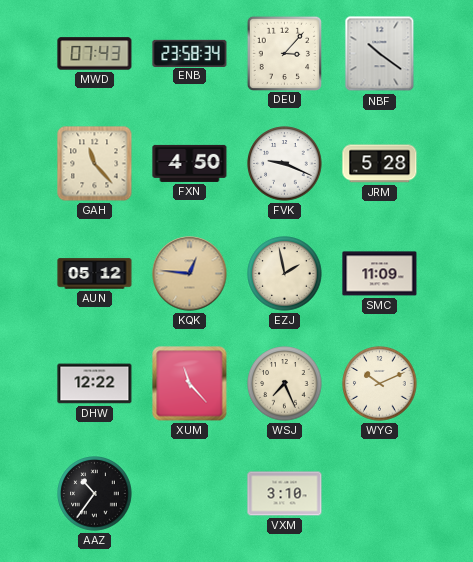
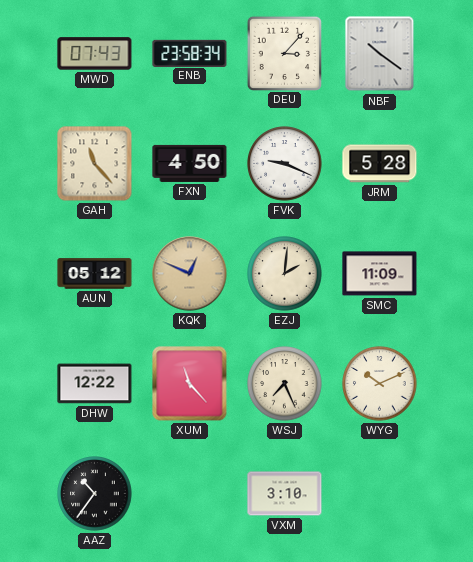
KQK: 12:46 -> 12:49 (190, 274)
EZJ: 1:58 -> 2:01 (285, 274)
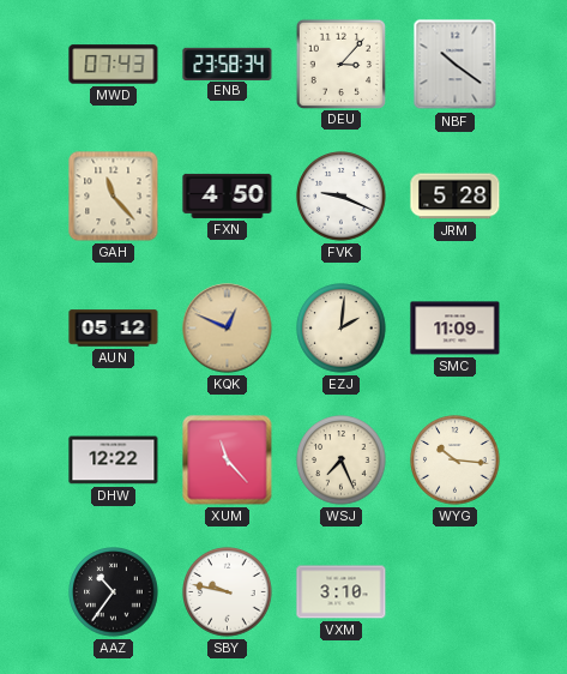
WYG: 10:11 -> 10:16 (456, 461)
SBY: none -> 9:47 (228, 592)
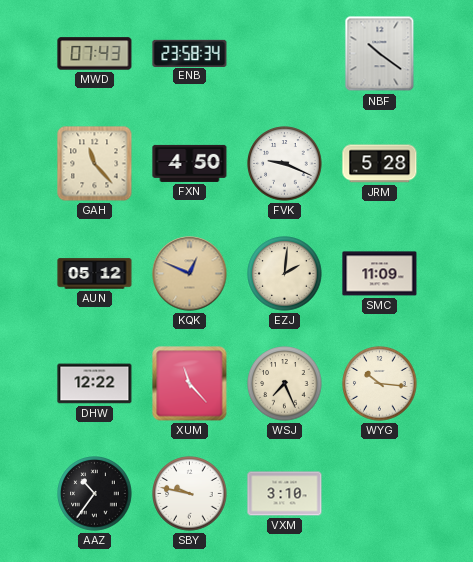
DEU: 3:07 -> none (340, 64)
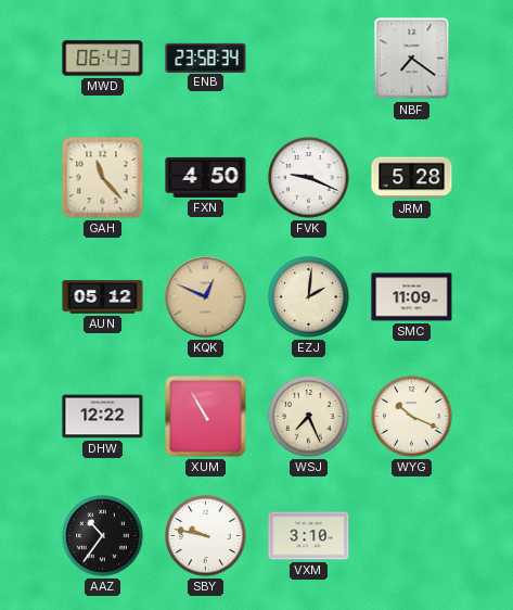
MWD: 07:43 -> 06:43 (103, 59)
NBF: 10:21 -> 7:21 (412, 59)
XUM: 11:23 -> 10:55 (206, 417)
WYG: 10:16 -> 10:19 (412, 417)
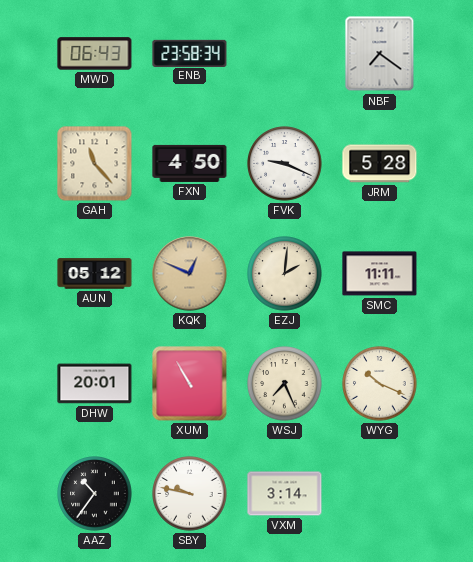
SMC: 11:09 -> 11:11 (380, 274)
DHW: 12:22 -> 20:01 (95, 384)
VXM: 3:10 -> 3:14 (285, 494)
